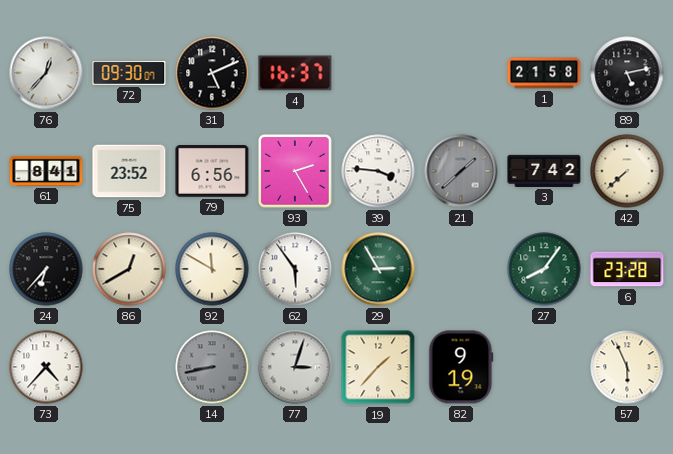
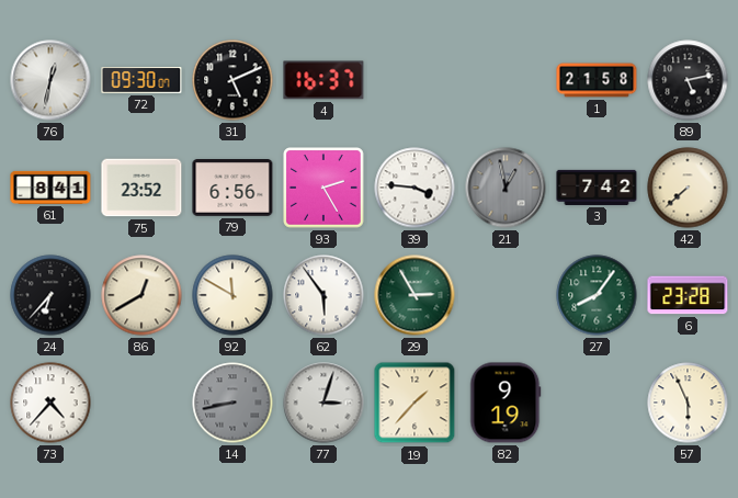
76: 12:37 -> 12:32 (50, 80)
21: 1:38 -> 12:58 (506, 188)
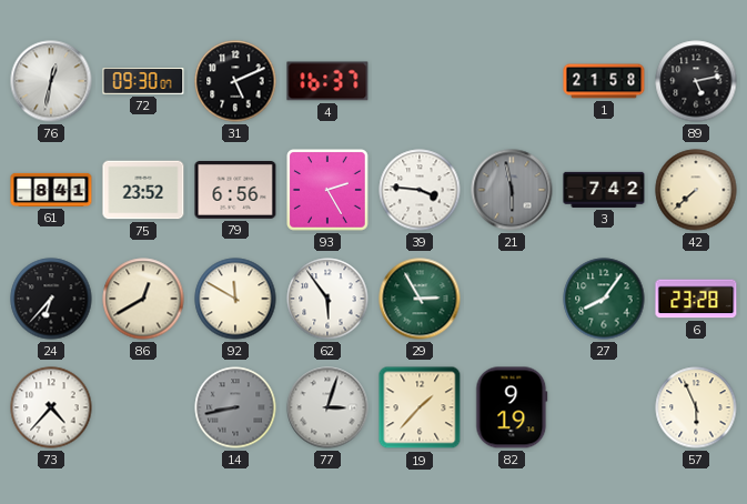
21: 12:58 -> 5:58 (512, 190)
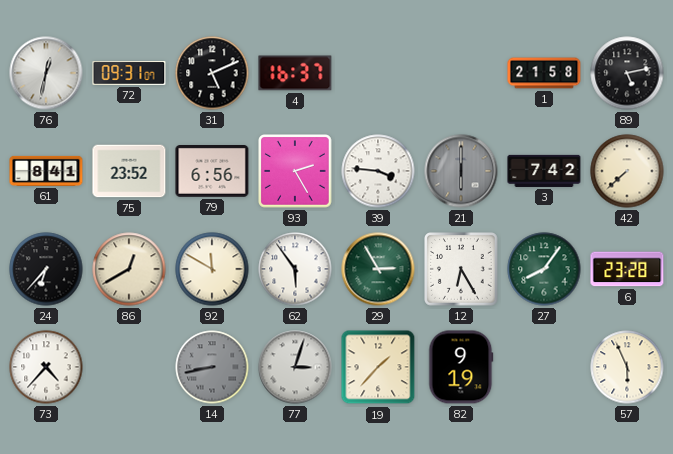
72: 09:30 -> 09:31 (129, 74)
21: 5:58 -> 6:00 (461, 171)
12: none -> 6:25 (462, 270)
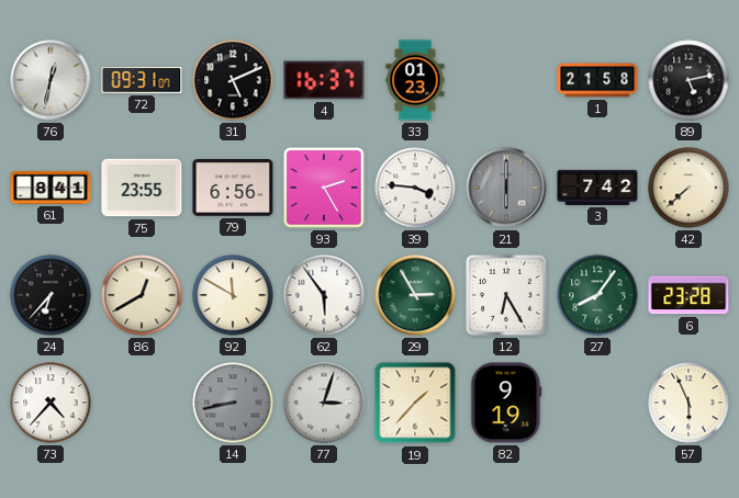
33: none -> 01:23 (415, 80)
75: 23:52 -> 23:55 (142, 188)
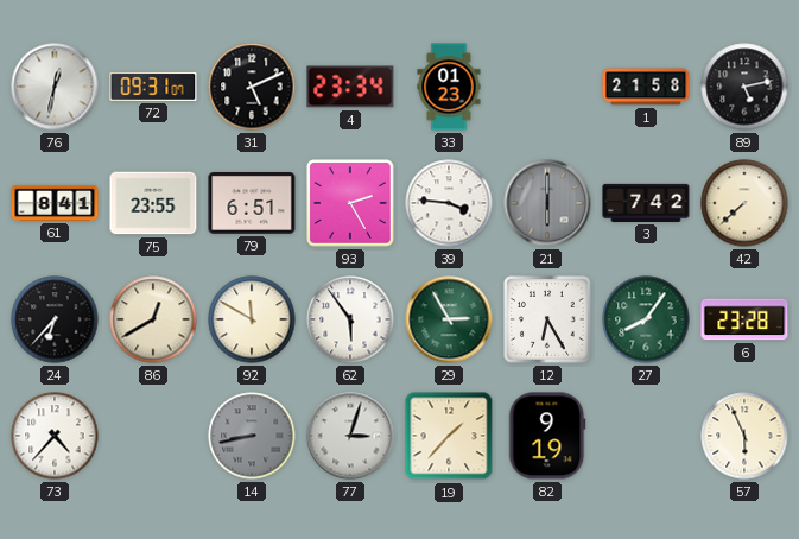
4: 16:37 -> 23:34 (350, 87)
79: 6:56 -> 6:51 (252, 204)
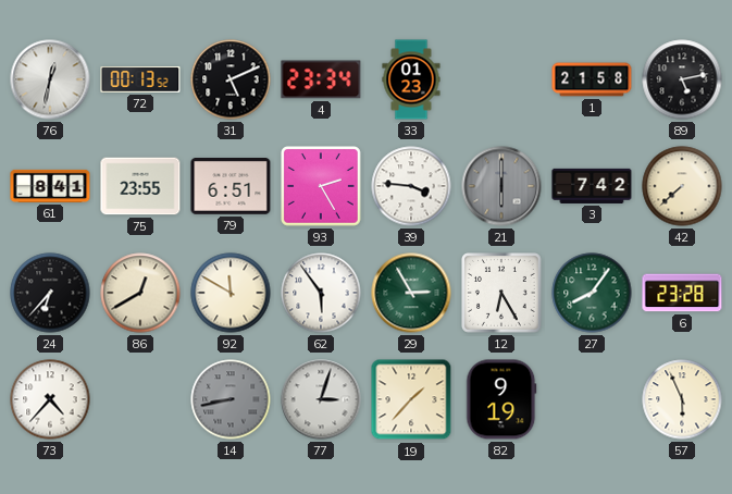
72: 09:31 -> 00:13 (140, 81)
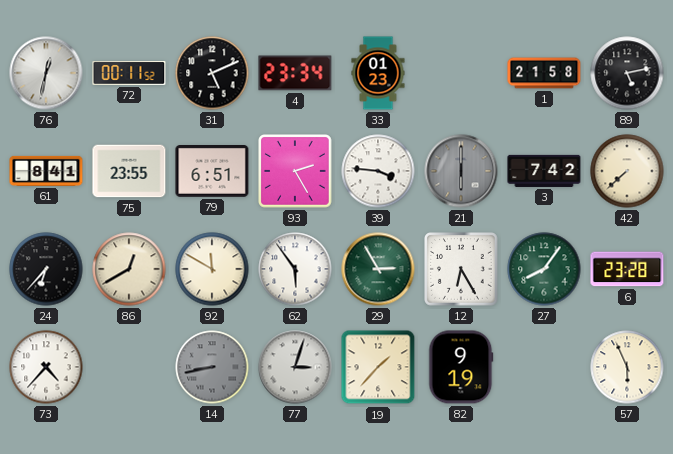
72: 00:13 -> 00:11 (129, 74)
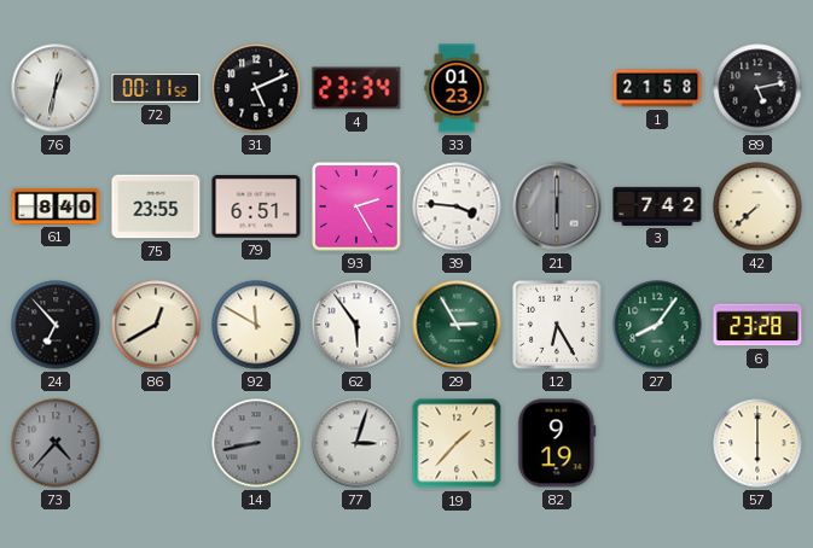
61: 8:41 -> 8:40 (56, 206)
24: 6:37 -> 6:53 (56, 325)
73 dial: white -> grey (56, 443)
57: 5:56 -> 6:00 (757, 443)
